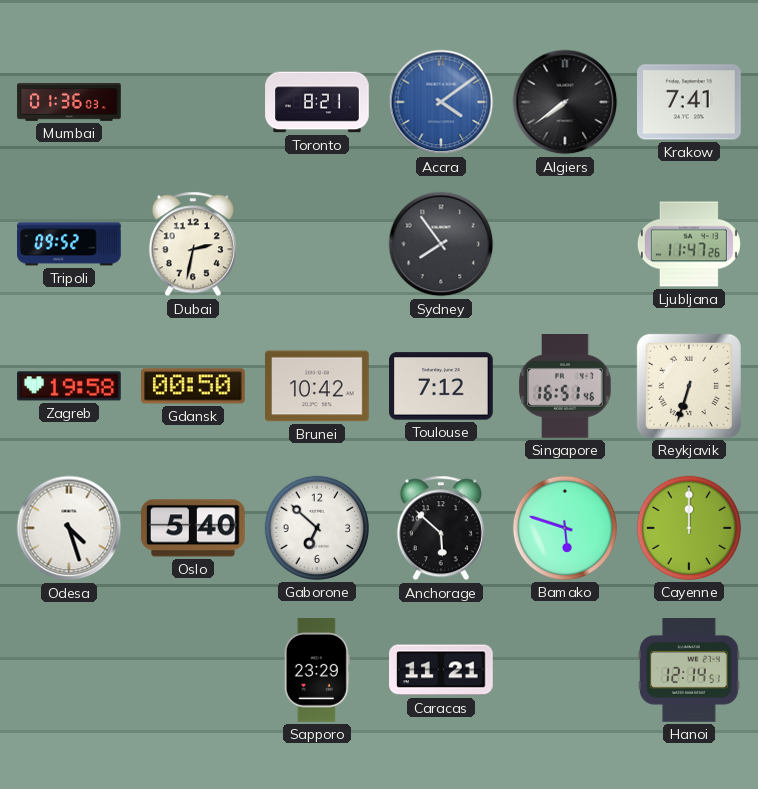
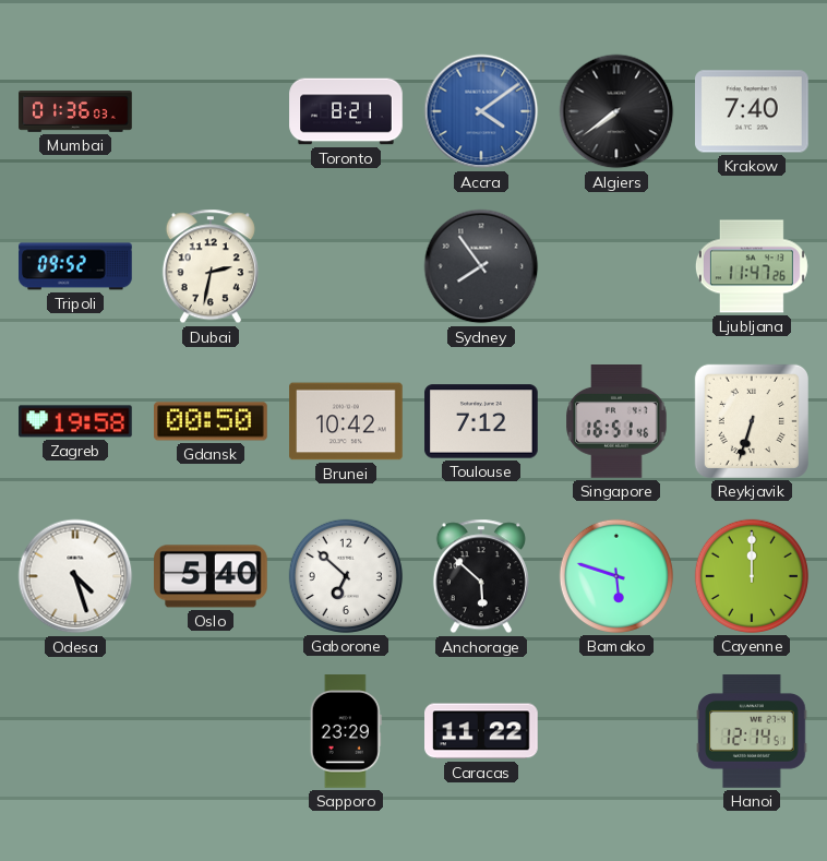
Krakow: 7:41 -> 7:40 (753, 111)
Caracas: 11:21 -> 11:22 (482, 731)
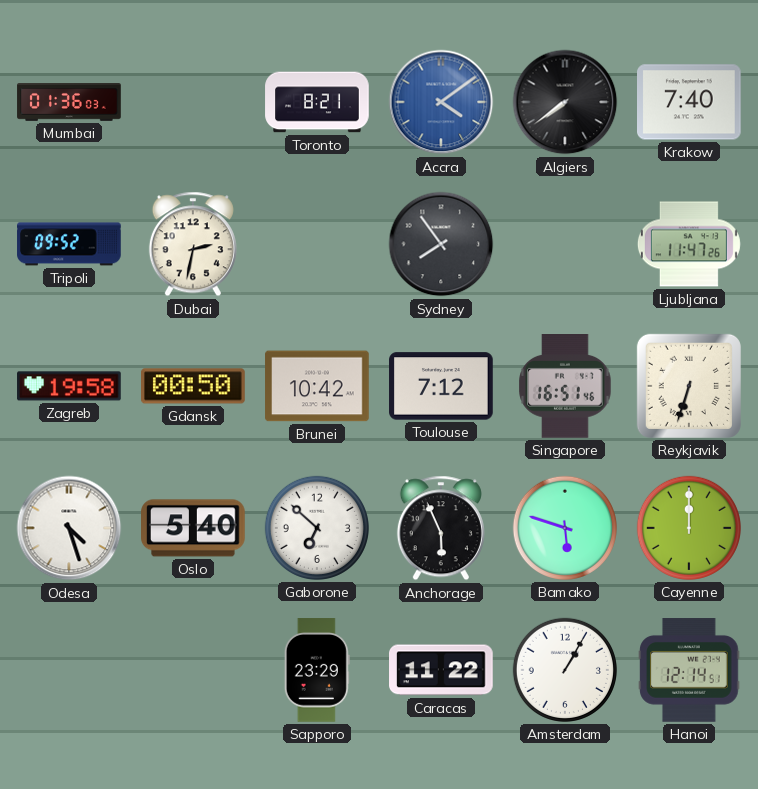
Anchorage: 5:52 -> 5:56 (441, 528)
Amsterdam: none -> 1:05 (565, 670)
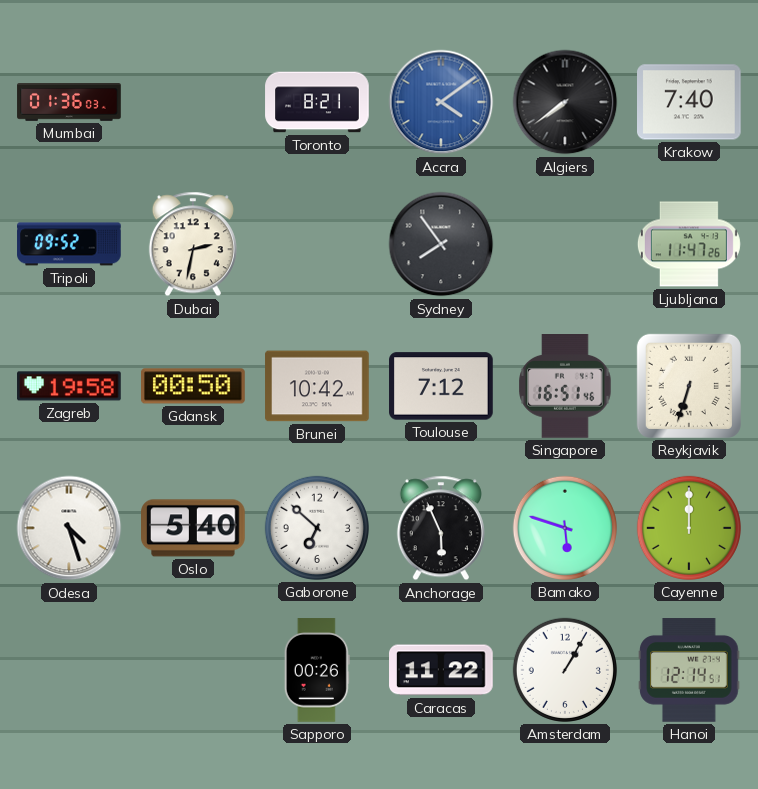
Sapporo: 23:29 -> 00:26 (317, 670)
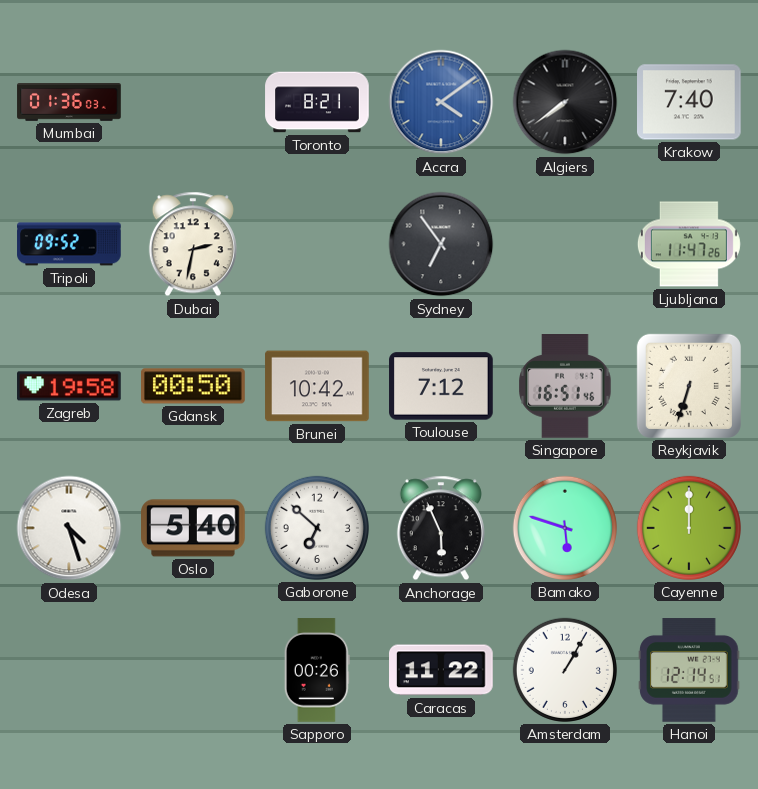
Sydney: 7:54 -> 6:54 (441, 244)
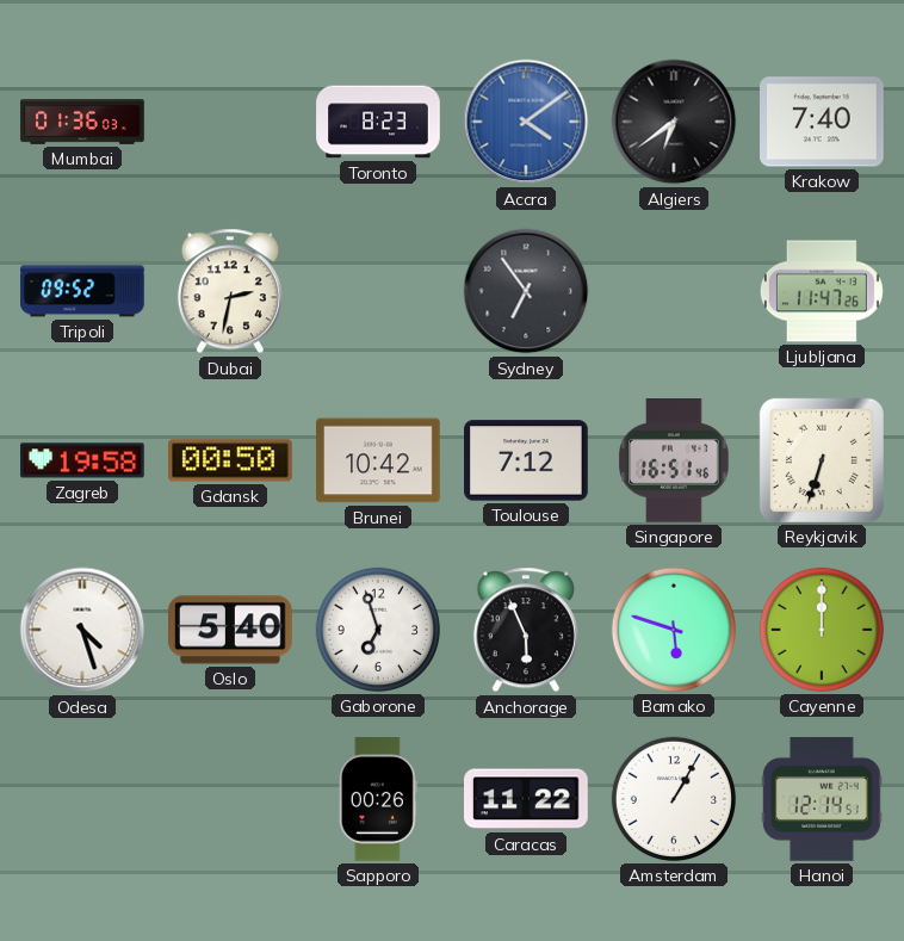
Toronto: 8:21 -> 8:23 (378, 122)
Algiers: 7:39 -> 6:39 (674, 122)
Gaborone: 6:52 -> 6:57 (378, 630)
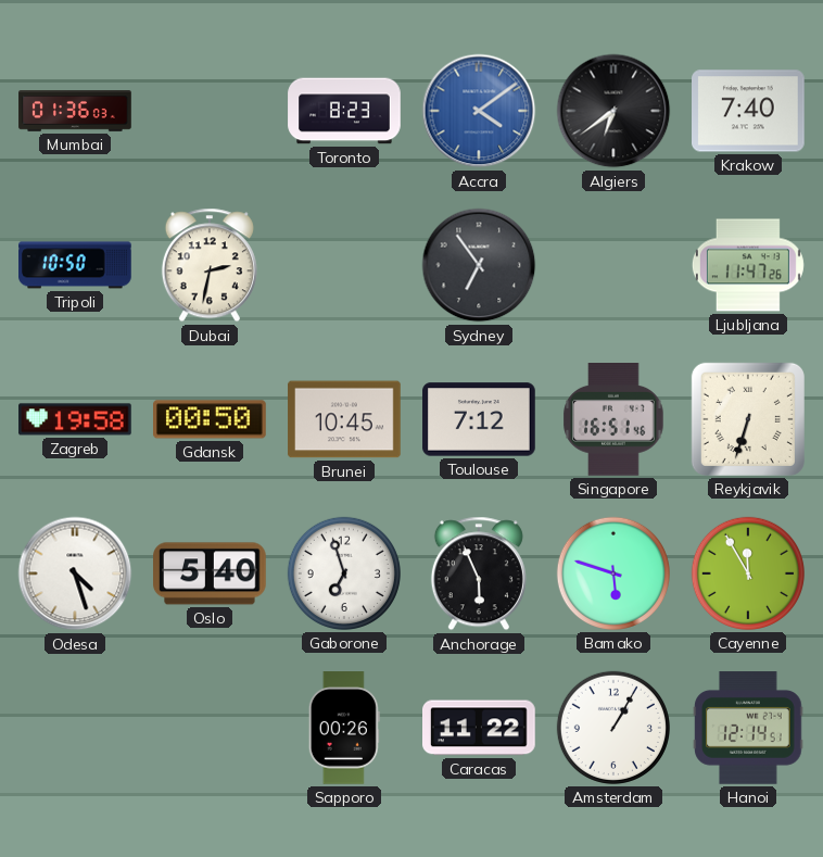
Tripoli: 09:52 -> 10:50 (75, 265)
Brunei: 10:42 -> 10:45 (344, 419)
Cayenne: 12:00 -> 11:55 (748, 574)
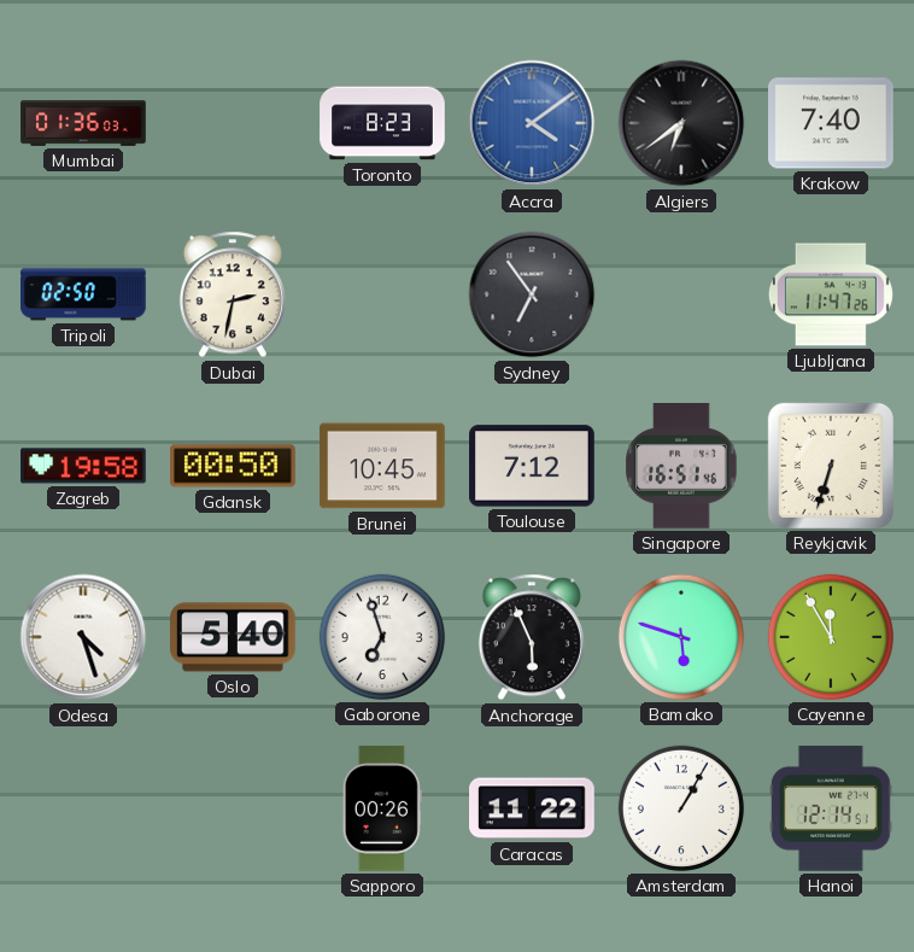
Tripoli: 10:50 -> 02:50 (83, 294)
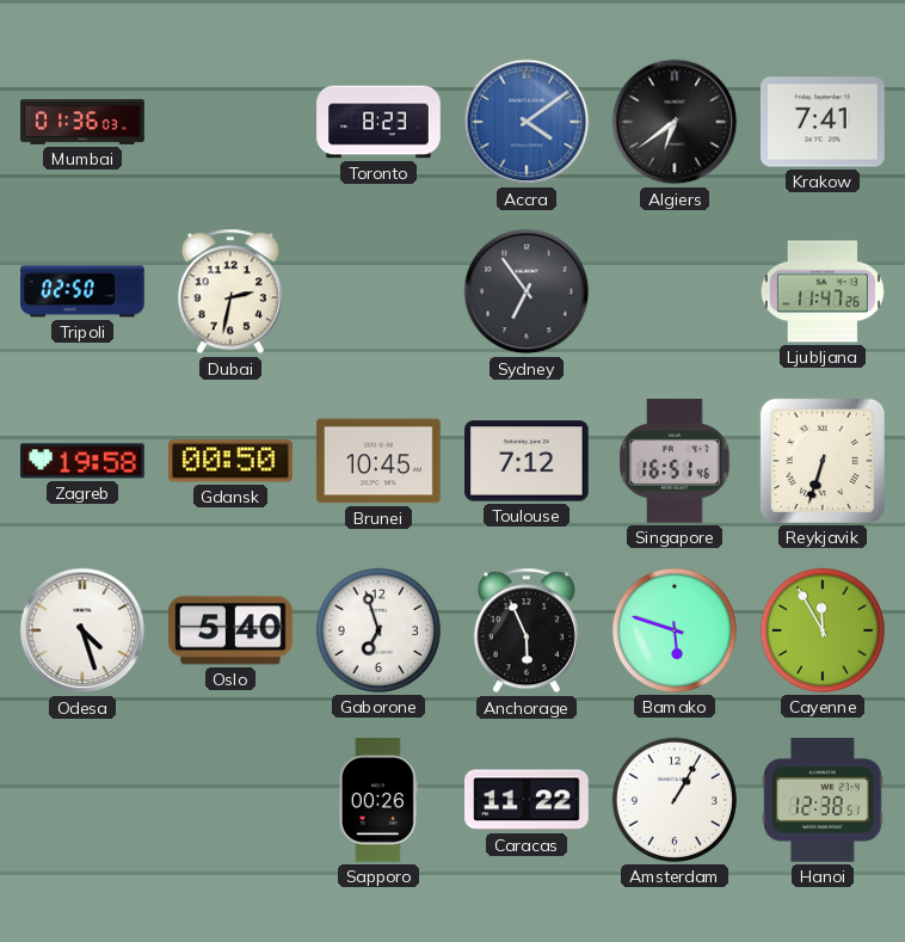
Krakow: 7:40 -> 7:41 (824, 122)
Hanoi: 12:14 -> 12:38 (823, 800)
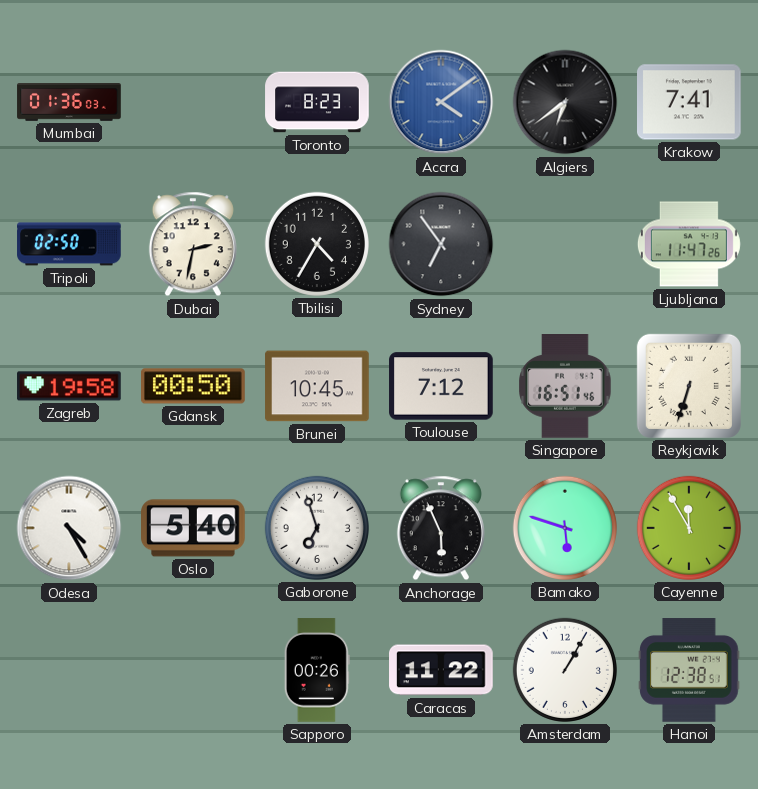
Tbilisi: none -> 4:35 (317, 244)
Odesa: 4:27 -> 4:25 (69, 528)
